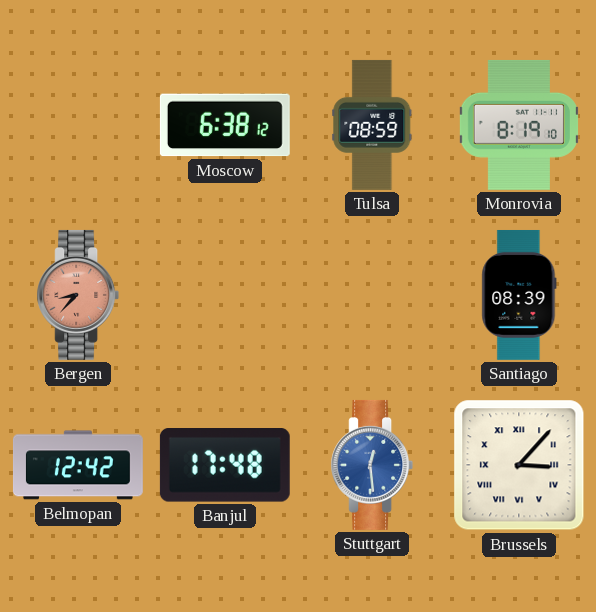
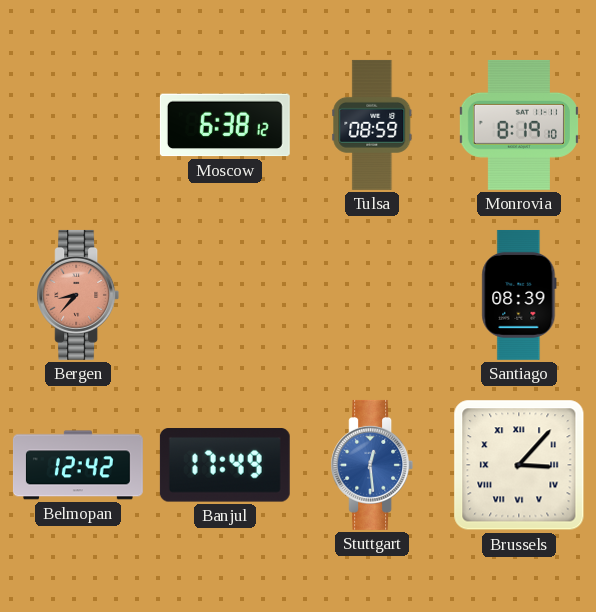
Banjul: 17:48 -> 17:49 (225, 466)
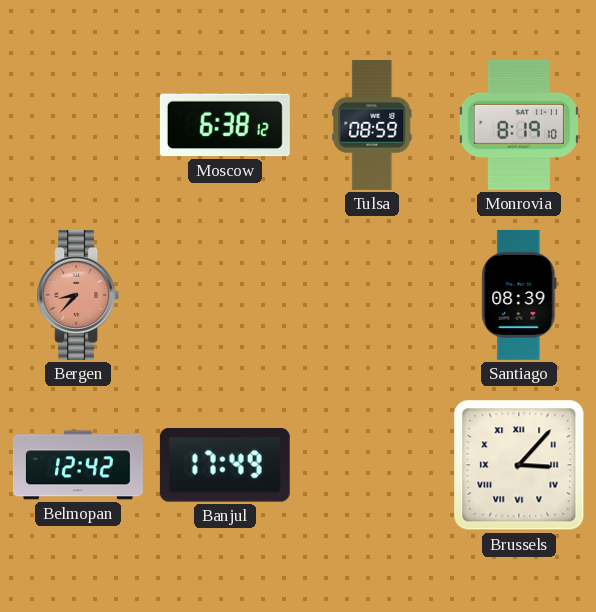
Stuttgart: 12:29 -> none (372, 465)
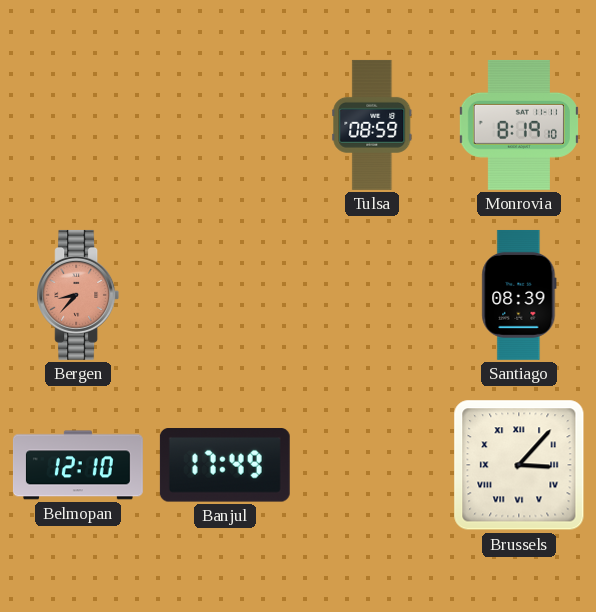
Moscow: 6:38 -> none (225, 125)
Belmopan: 12:42 -> 12:10 (78, 465)
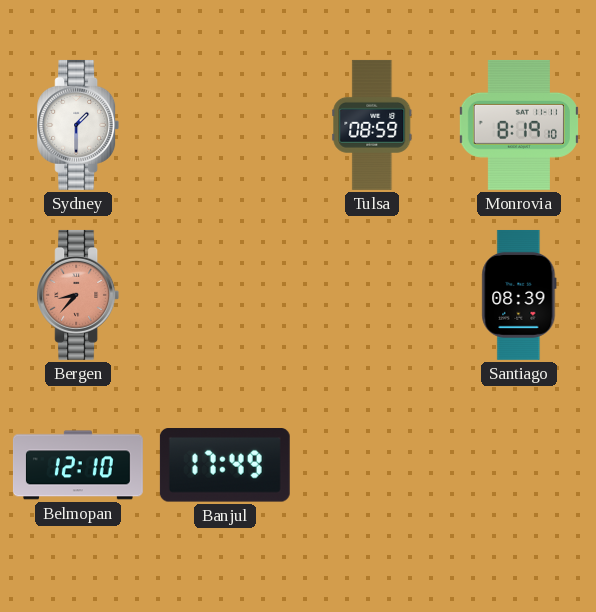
Sydney: none -> 1:30 (78, 125)
Brussels: 3:07 -> none (519, 465)
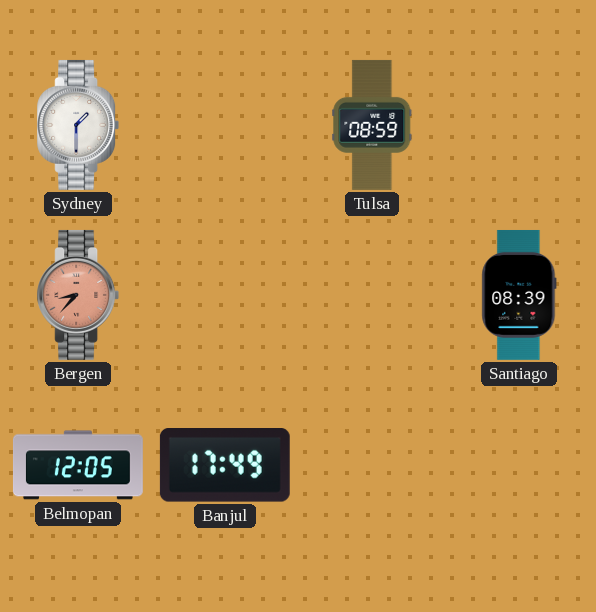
Monrovia: 8:19 -> none (519, 125)
Belmopan: 12:10 -> 12:05 (78, 465)
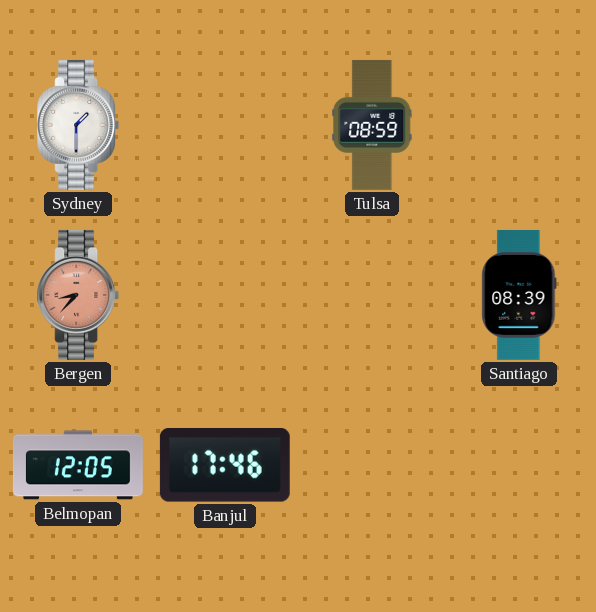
Banjul: 17:49 -> 17:46 (225, 466)
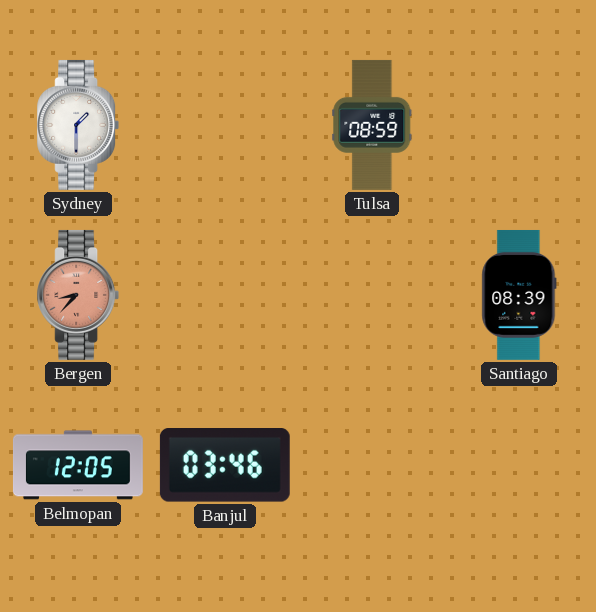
Banjul: 17:46 -> 03:46 (225, 466)
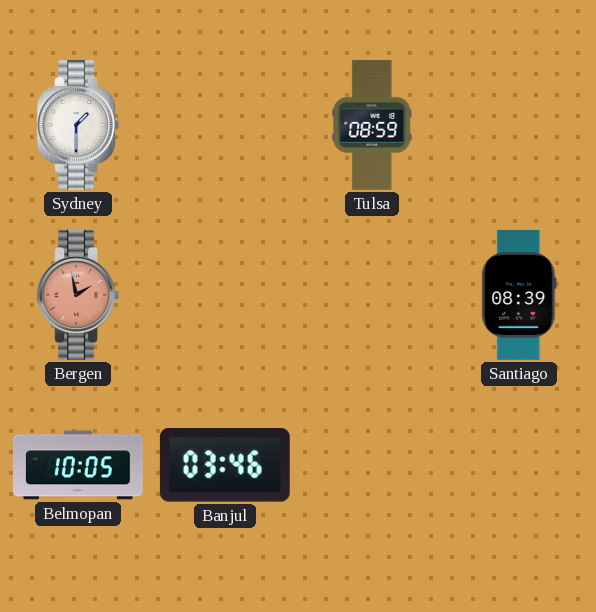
Bergen: 8:37 -> 1:58 (78, 295)
Belmopan: 12:05 -> 10:05 (78, 465)
